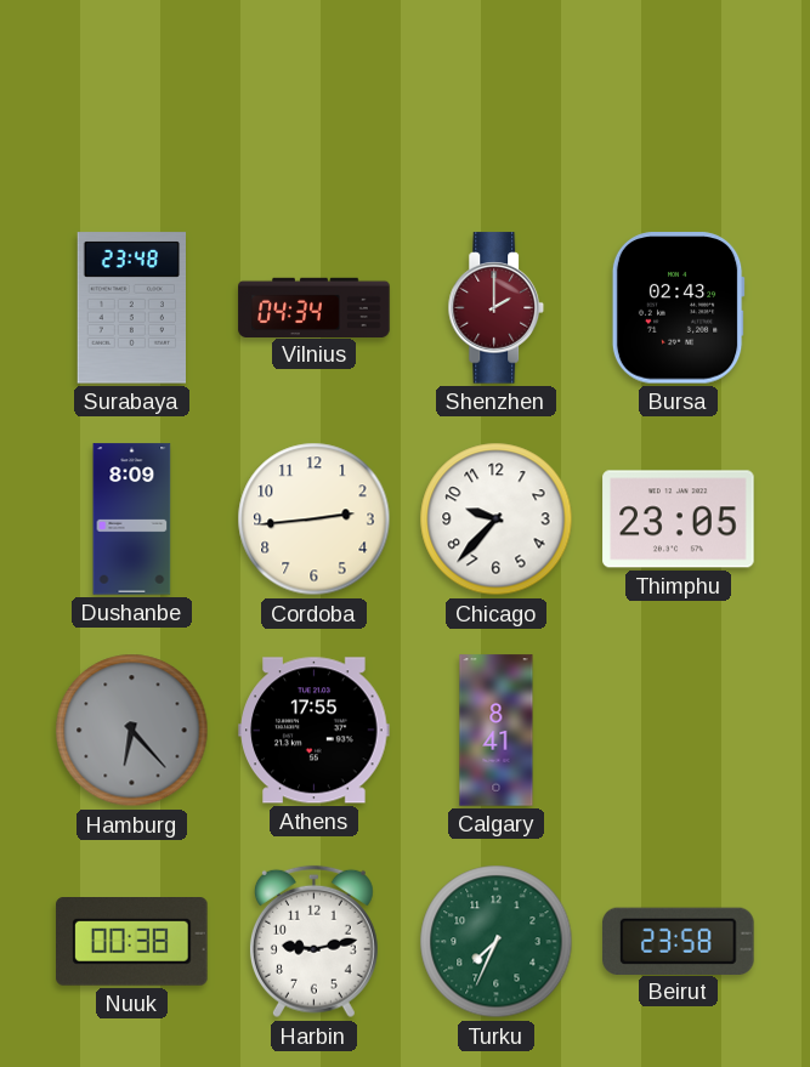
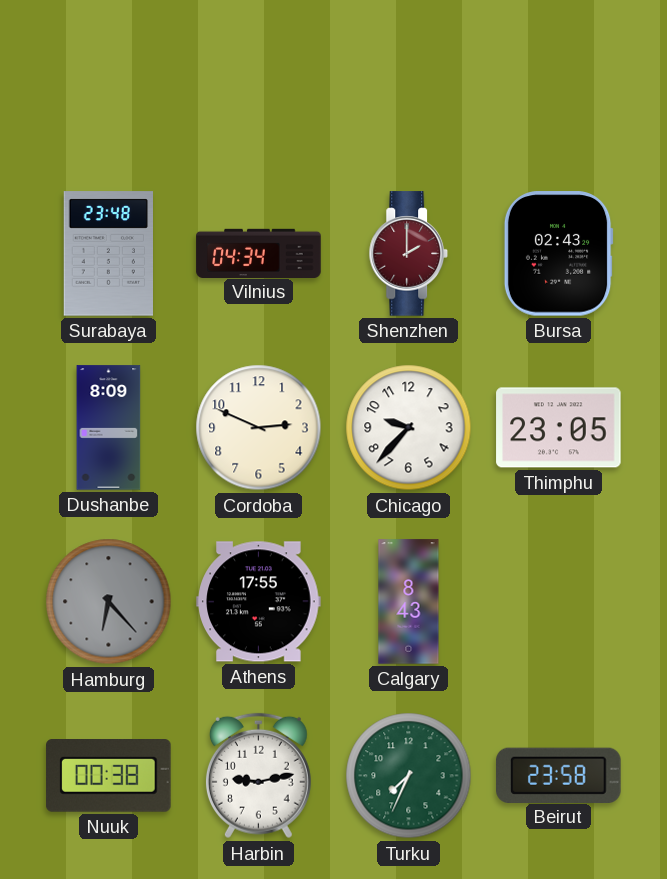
Cordoba: 2:44 -> 2:49 (259, 428)
Calgary: 8:41 -> 8:43 (409, 602)
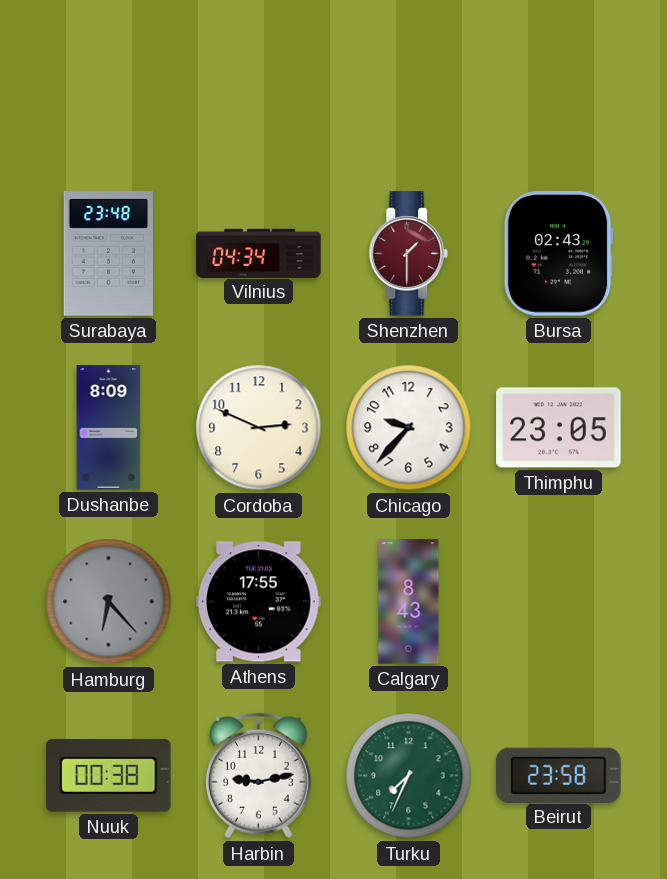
Shenzhen: 2:00 -> 1:30 (409, 254)
